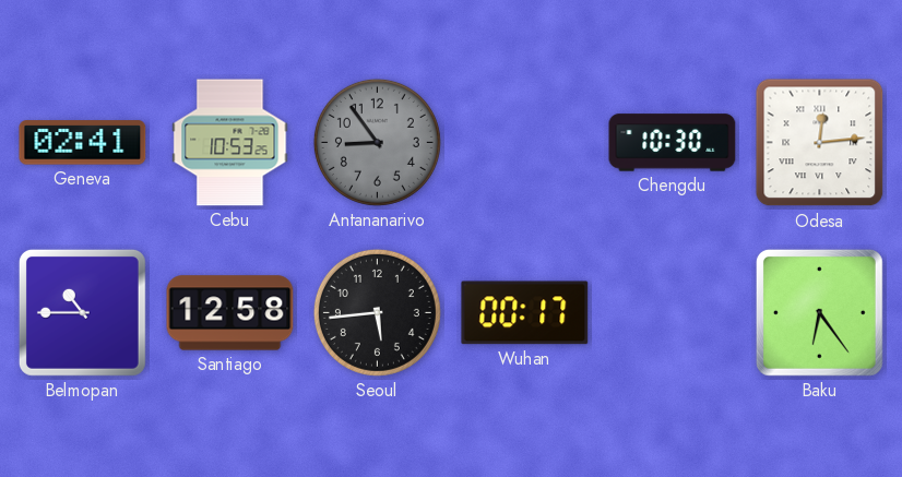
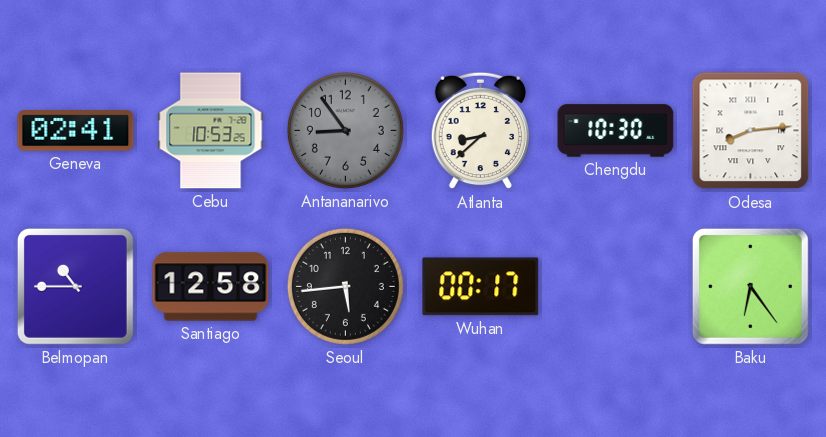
Atlanta: none -> 8:38 (480, 131)
Odesa: 12:14 -> 8:14 (751, 131)
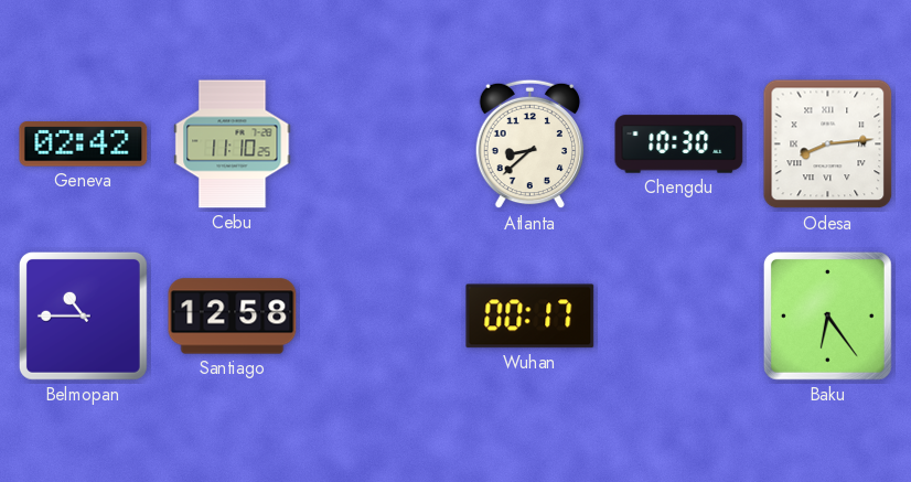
Geneva: 02:41 -> 02:42 (84, 144)
Cebu: 10:53 -> 11:10 (233, 144)
Antananarivo: 8:54 -> none (345, 130)
Seoul: 5:44 -> none (345, 286)
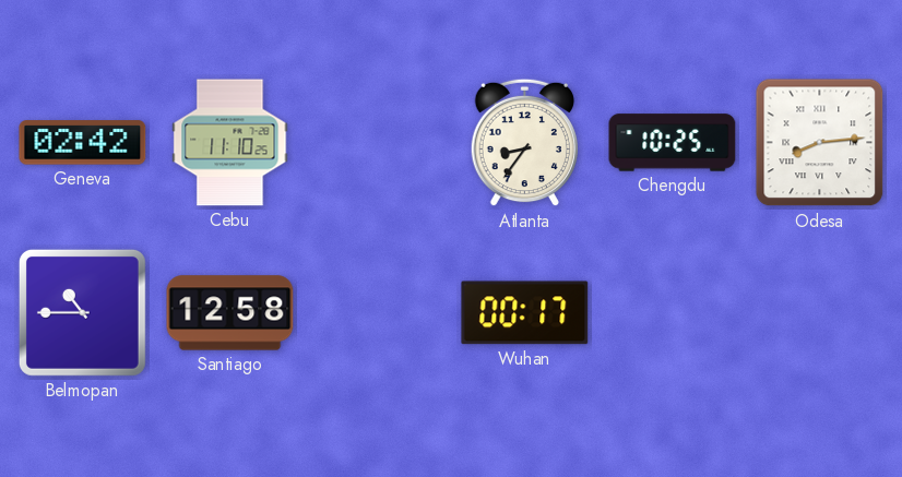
Atlanta: 8:38 -> 8:36 (524, 143)
Chengdu: 10:30 -> 10:25 (673, 143)
Baku: 6:24 -> none (827, 315)
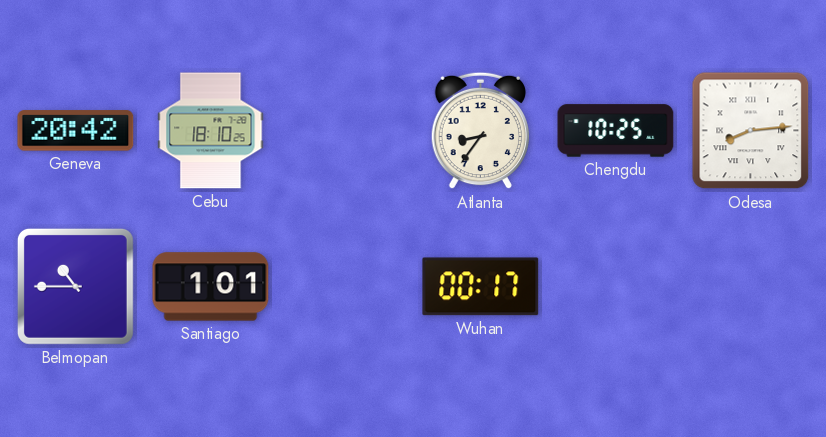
Geneva: 02:42 -> 20:42 (76, 131)
Cebu: 11:10 -> 18:10 (211, 131)
Santiago: 12:58 -> 1:01 (211, 287)
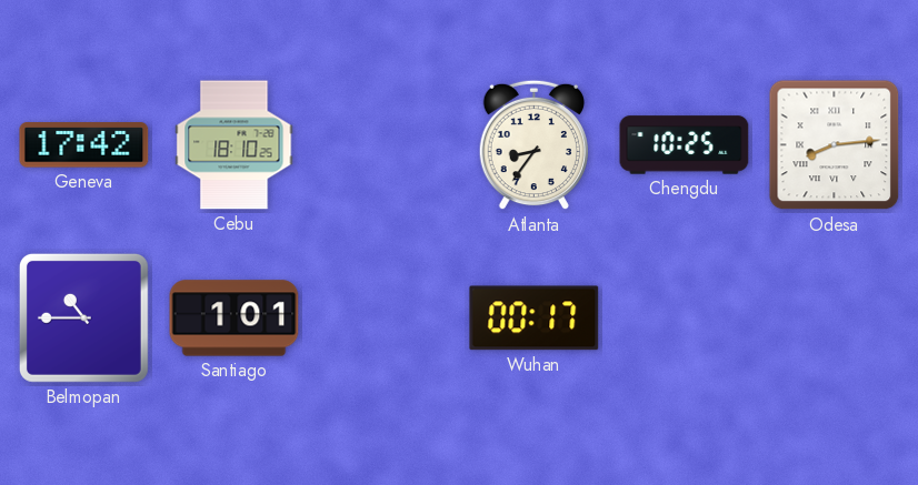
Geneva: 20:42 -> 17:42 (84, 145)
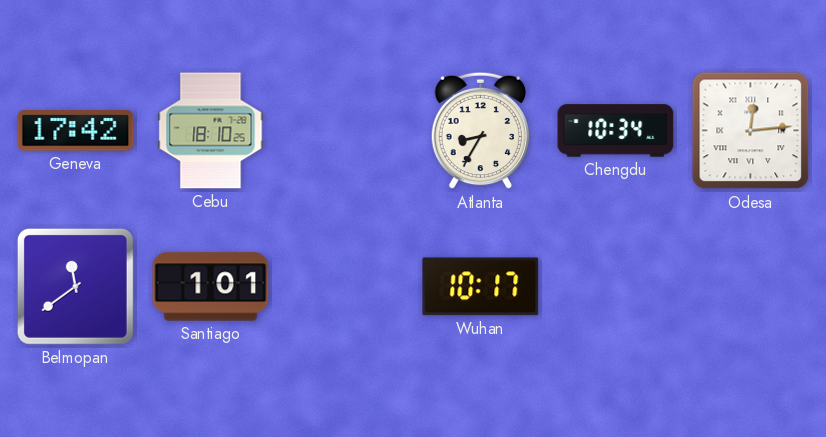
Atlanta: 8:36 -> 8:35 (480, 131)
Chengdu: 10:25 -> 10:34 (616, 131)
Odesa: 8:14 -> 12:14 (751, 131)
Belmopan: 10:45 -> 11:39 (75, 286)
Wuhan: 00:17 -> 10:17 (481, 287)
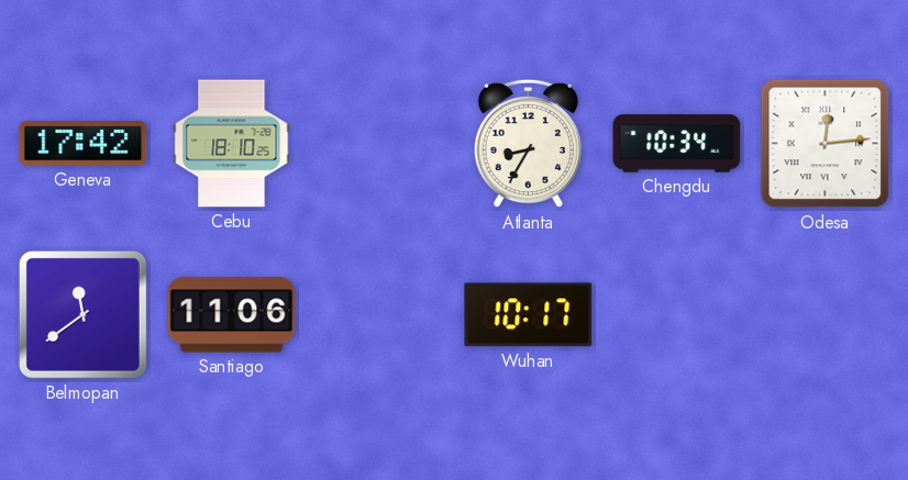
Santiago: 1:01 -> 11:06 (232, 315)
